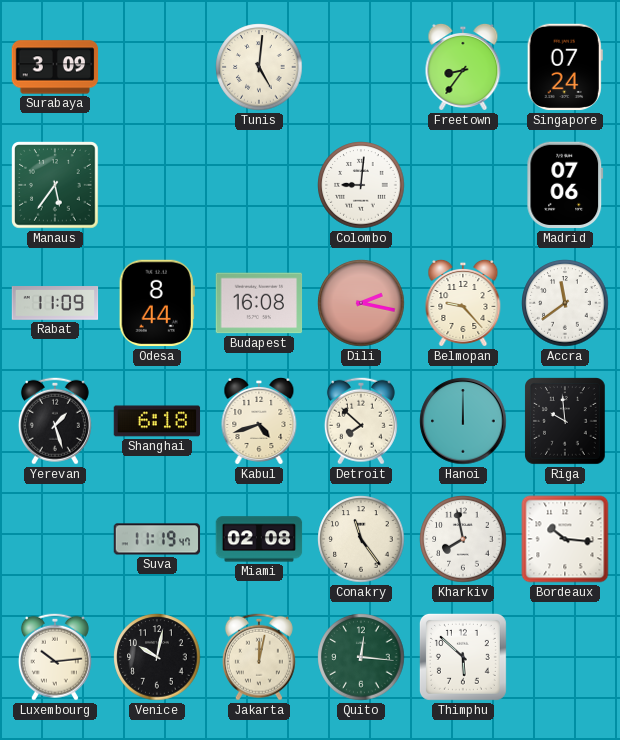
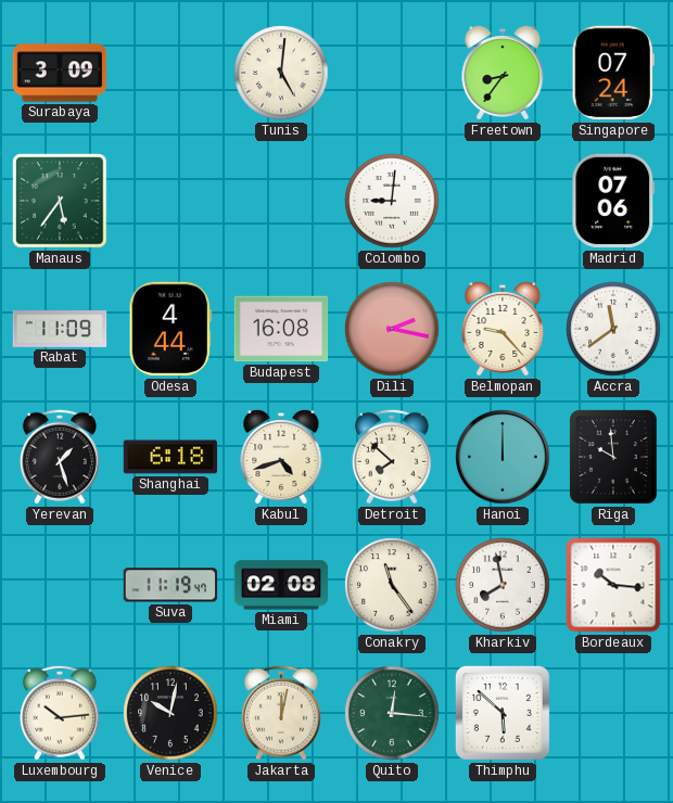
Odesa: 8:44 -> 4:44 (170, 329)
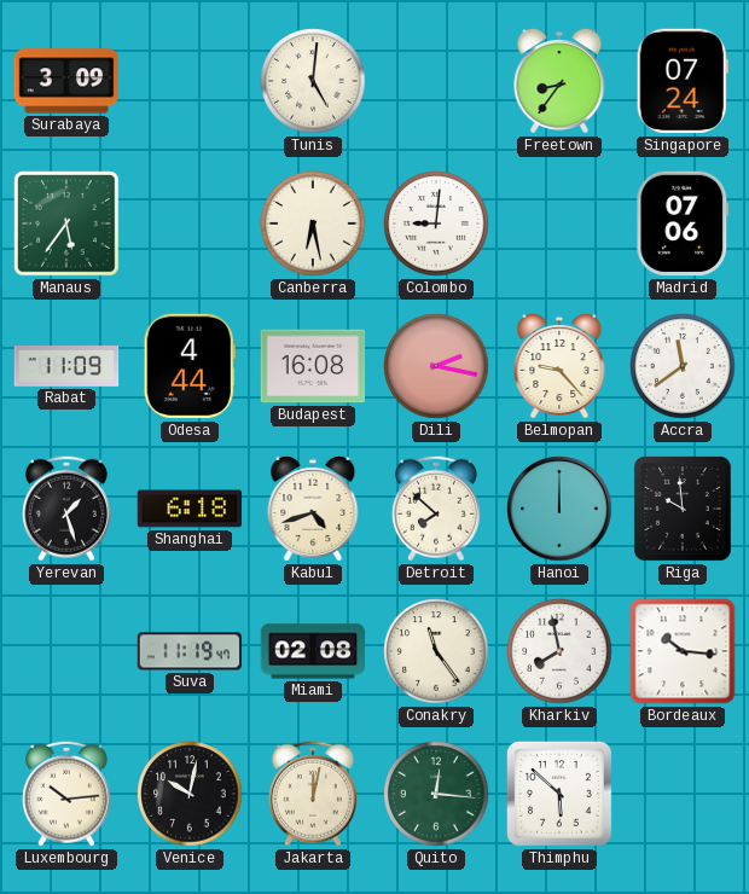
Canberra: none -> 6:28 (313, 224)
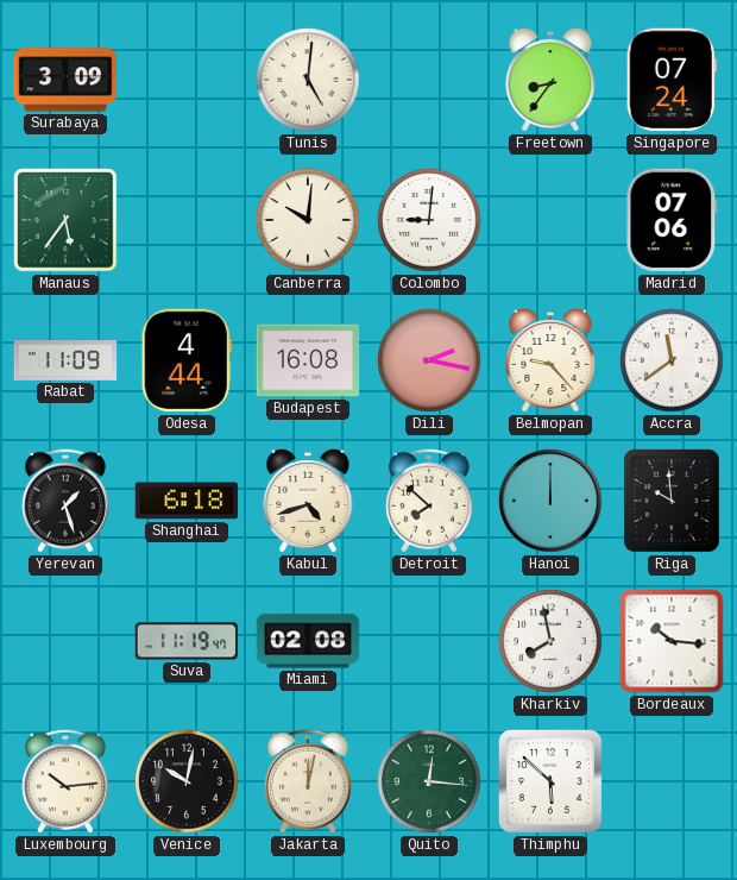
Canberra: 6:28 -> 10:01 (308, 220)
Conakry: 11:24 -> none (436, 651)
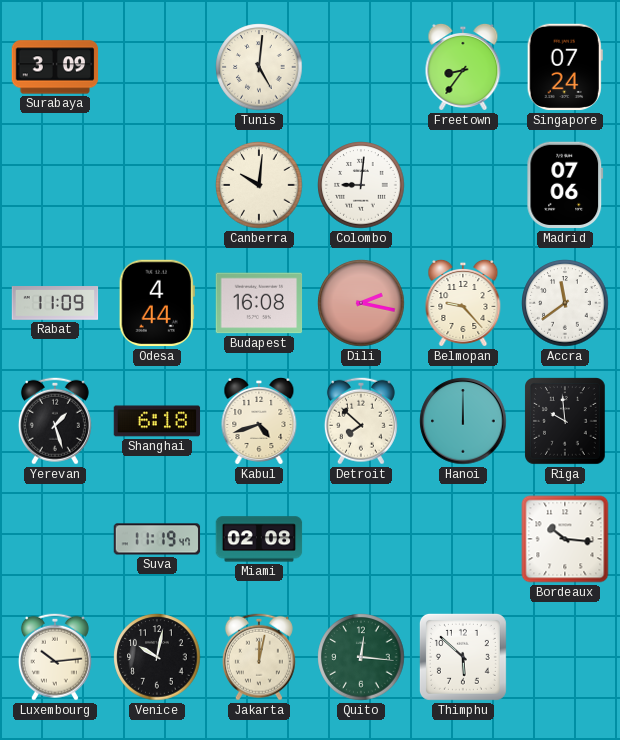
Manaus: 5:36 -> none (65, 220)
Kharkiv: 7:58 -> none (550, 641)
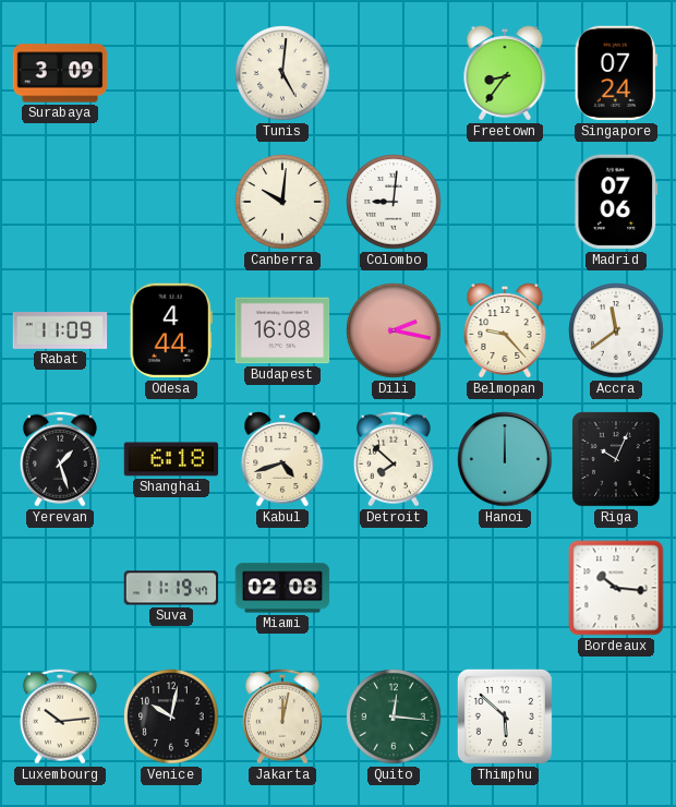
Riga: 9:59 -> 10:04 (616, 459)
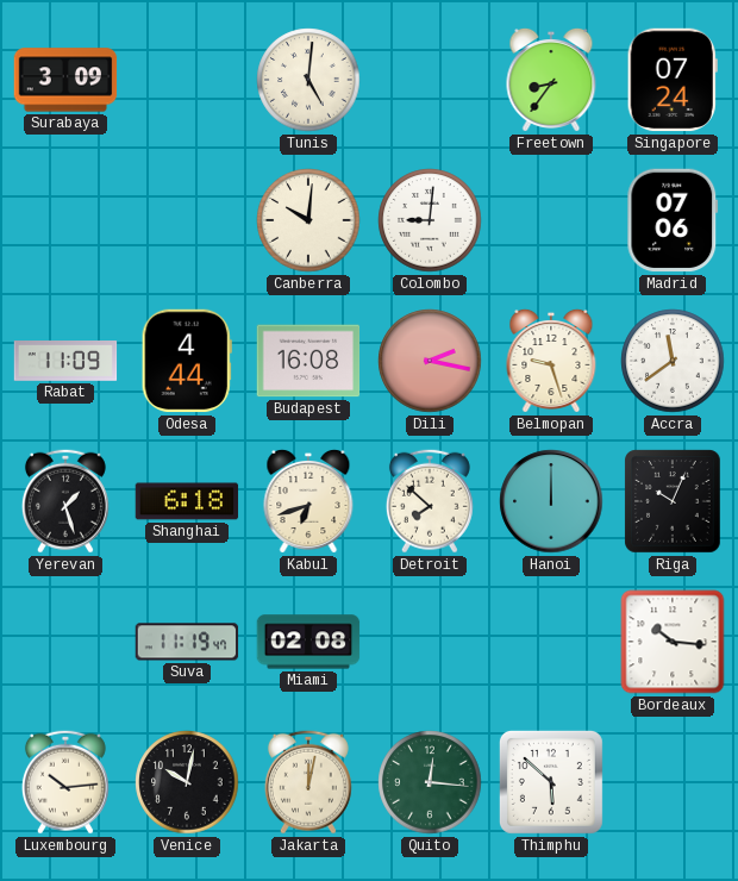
Belmopan: 9:23 -> 9:27 (551, 361)
Kabul: 4:42 -> 6:42 (308, 501)
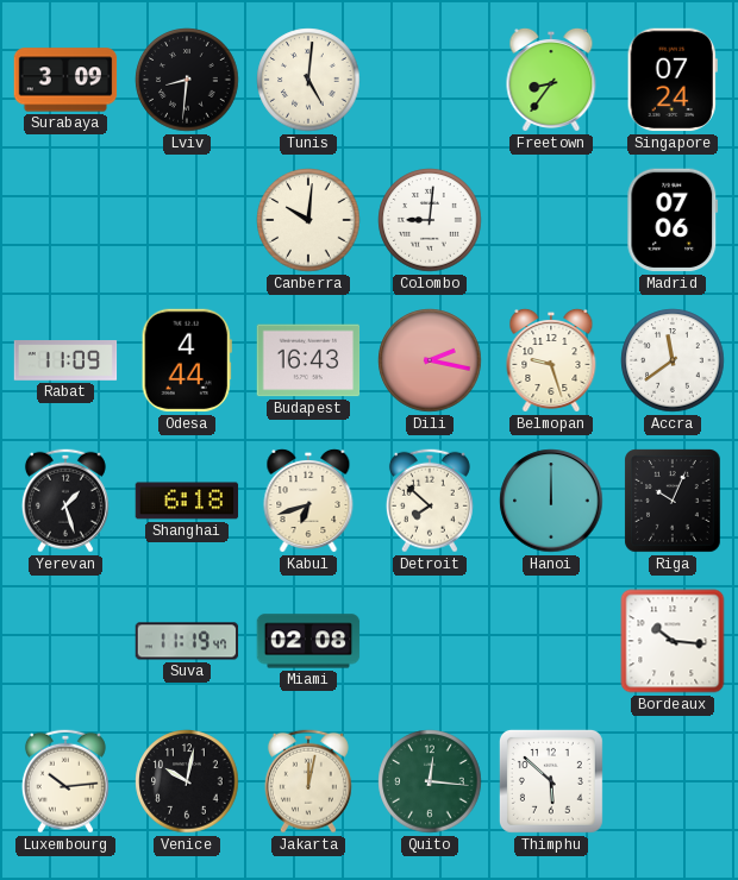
Lviv: none -> 8:31 (187, 80)
Budapest: 16:08 -> 16:43 (308, 360)
